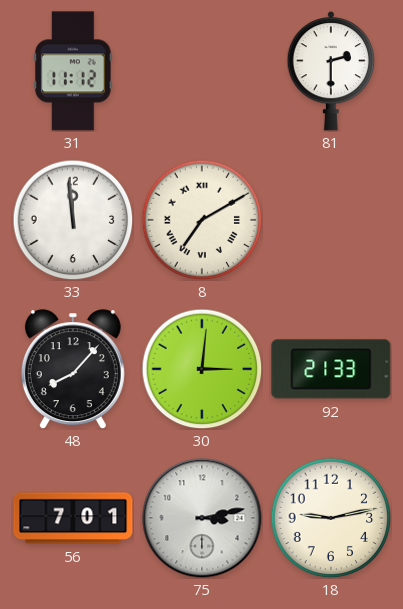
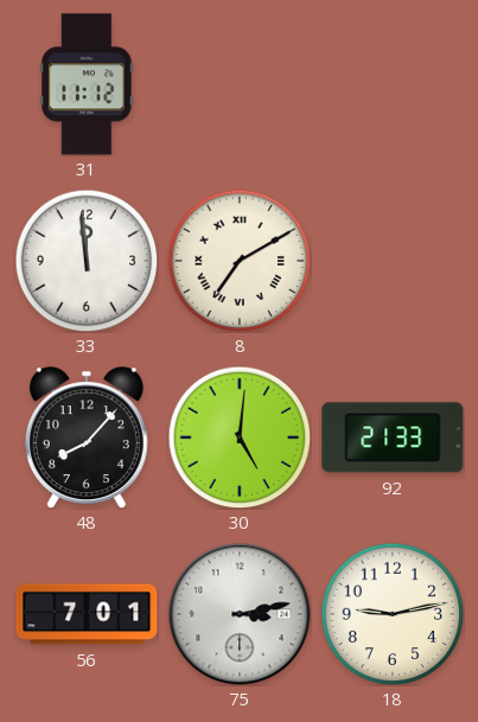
81: 2:30 -> none (331, 71)
30: 3:01 -> 5:01 (240, 437)
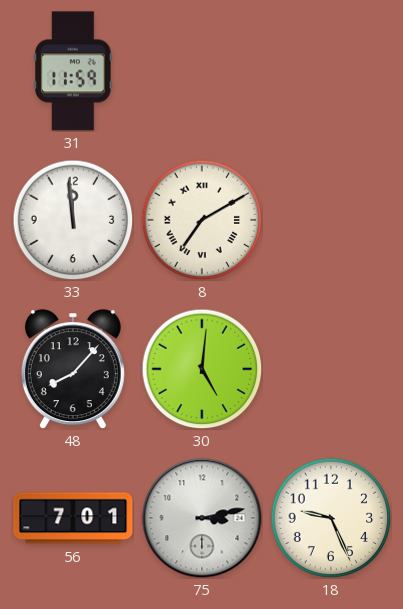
31: 11:12 -> 11:59 (73, 71)
92: 21:33 -> none (393, 437)
18: 9:13 -> 9:26 (331, 518)
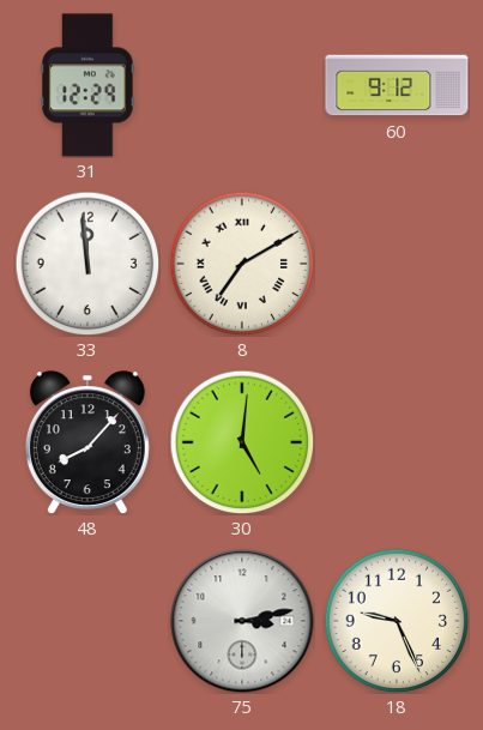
31: 11:59 -> 12:29 (87, 85)
60: none -> 9:12 (397, 85)
56: 7:01 -> none (73, 518)
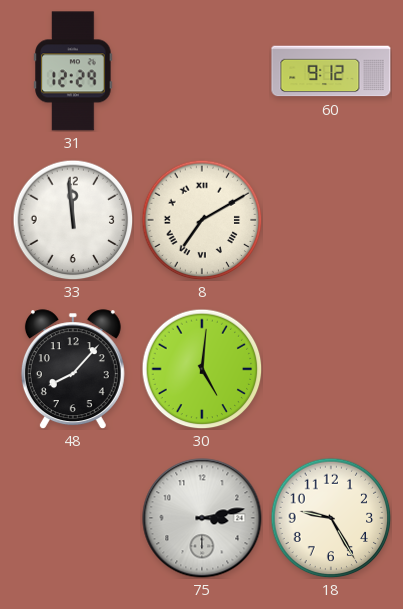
18: 9:26 -> 9:25 (331, 518)
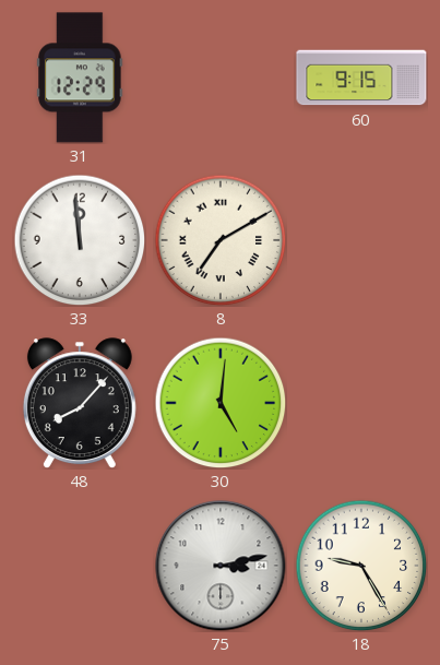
60: 9:12 -> 9:15 (361, 78)
